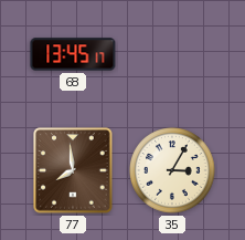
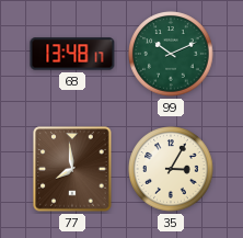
68: 13:45 -> 13:48 (72, 54)
99: none -> 10:11 (171, 54)
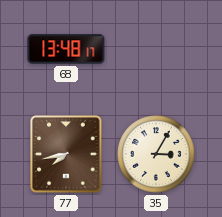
99: 10:11 -> none (171, 54)
77: 7:59 -> 7:43 (66, 154)
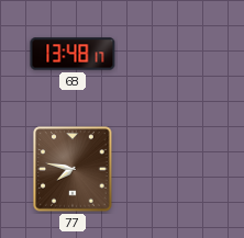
77: 7:43 -> 7:47 (73, 169)
35: 3:05 -> none (156, 154)
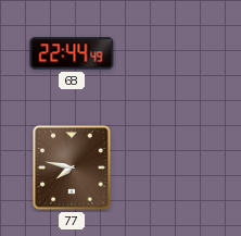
68: 13:48 -> 22:44 (72, 53)
